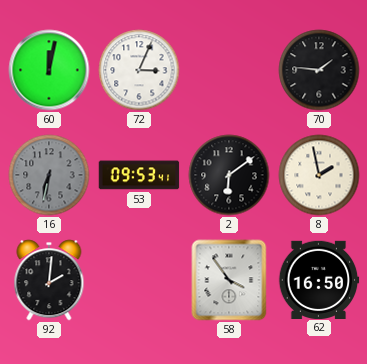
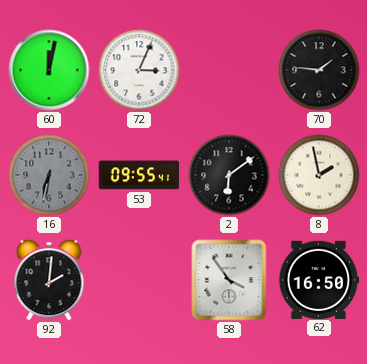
53: 09:53 -> 09:55 (139, 175)
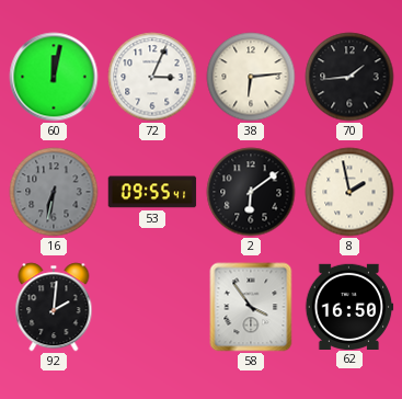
38: none -> 6:14 (251, 77)
70: 1:46 -> 1:44 (349, 77)
